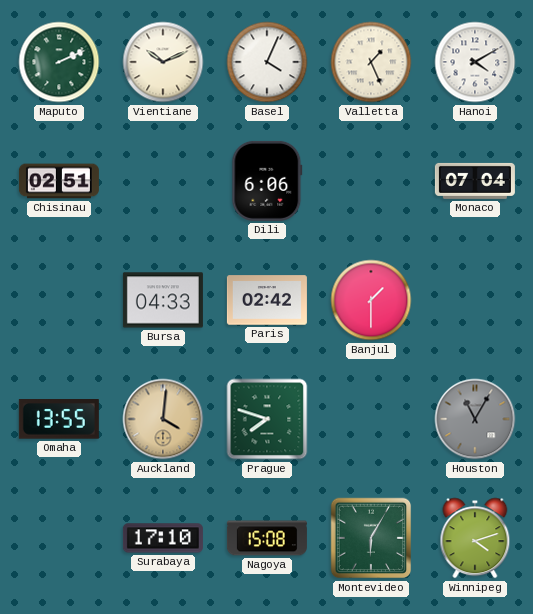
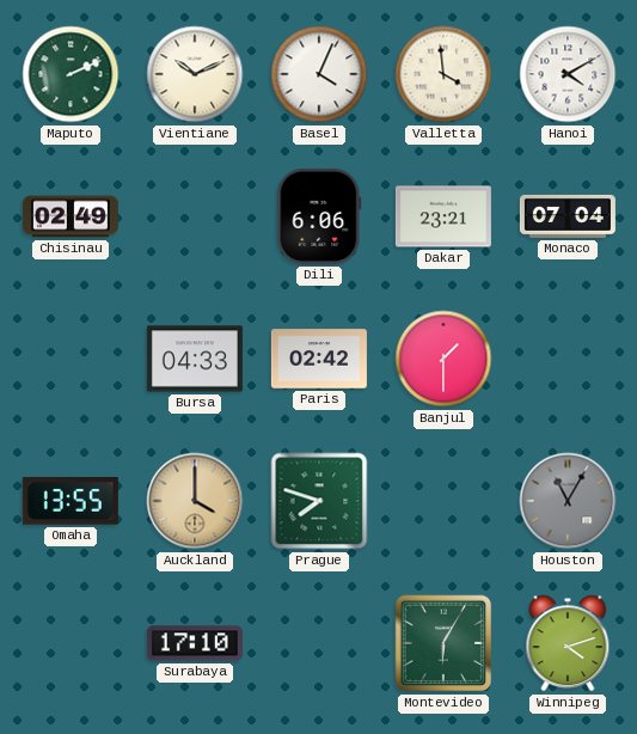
Valletta: 1:26 -> 3:59 (443, 74)
Chisinau: 02:51 -> 02:49 (71, 216)
Dakar: none -> 23:21 (443, 216)
Auckland: 4:01 -> 4:00 (195, 501)
Nagoya: 15:08 -> none (267, 538)
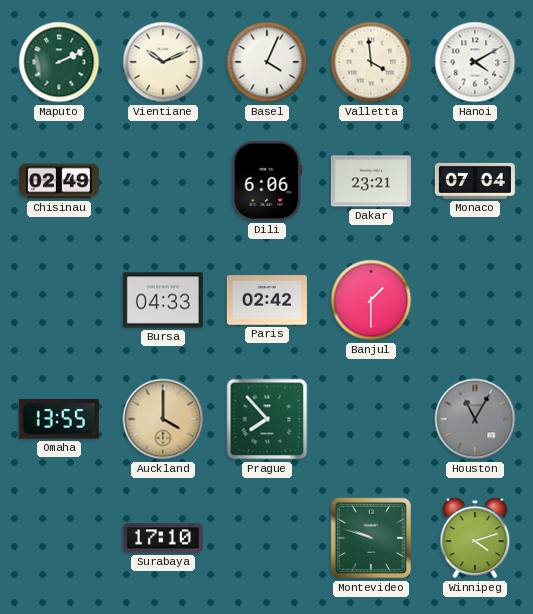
Prague: 7:48 -> 7:53 (267, 419)
Montevideo: 6:05 -> 9:48 (371, 538)
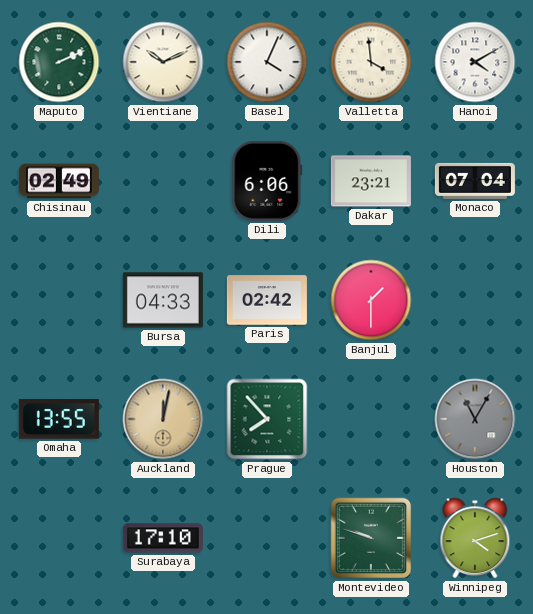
Auckland: 4:00 -> 12:02 (163, 419)
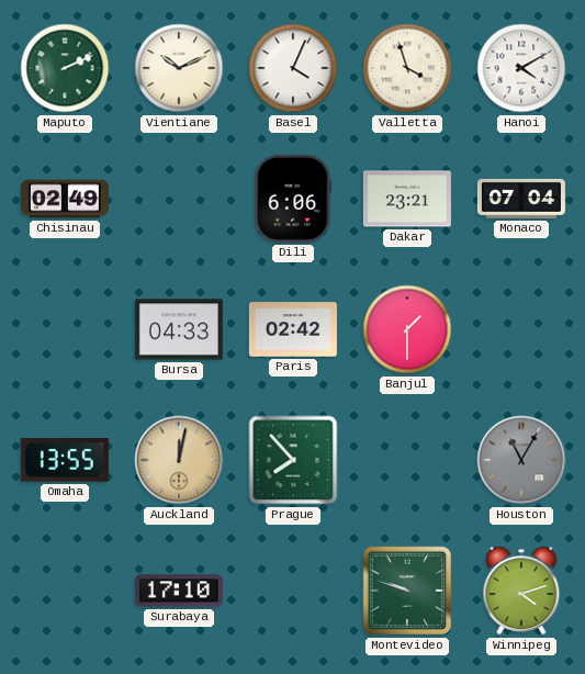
Valletta: 3:59 -> 3:57 (407, 68)
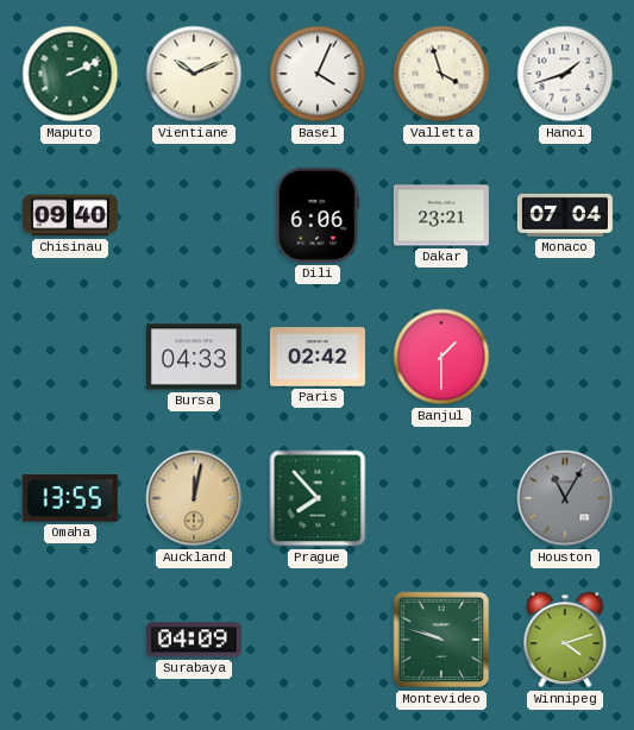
Hanoi: 4:10 -> 1:42 (565, 74)
Chisinau: 02:49 -> 09:40 (70, 215)
Surabaya: 17:10 -> 04:09 (194, 640)
